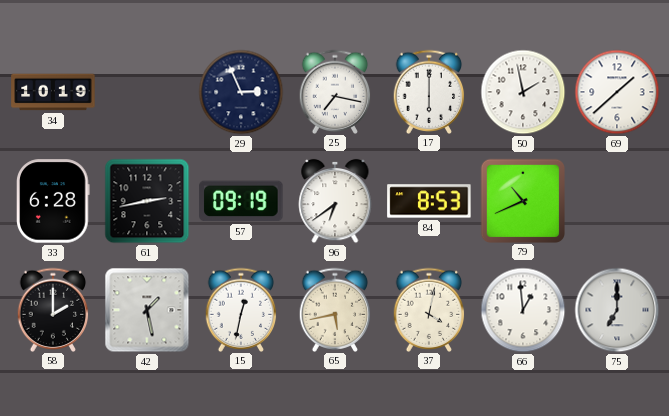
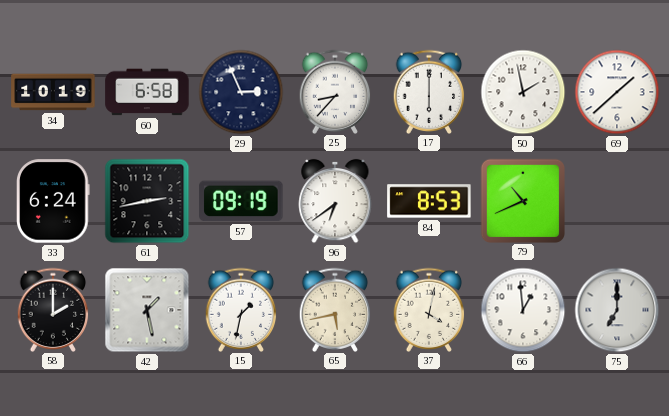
60: none -> 6:58 (147, 92)
25: 7:17 -> 8:37 (335, 91)
33: 6:28 -> 6:24 (54, 201)
15: 12:32 -> 1:32 (241, 309)
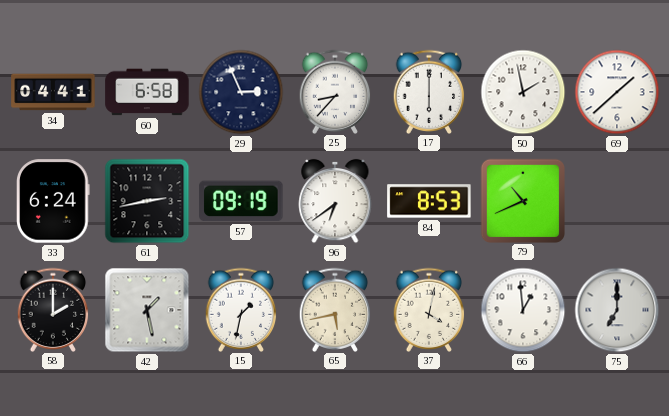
34: 10:19 -> 04:41 (53, 92)
